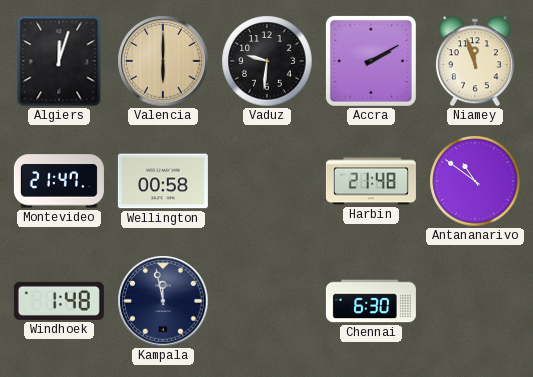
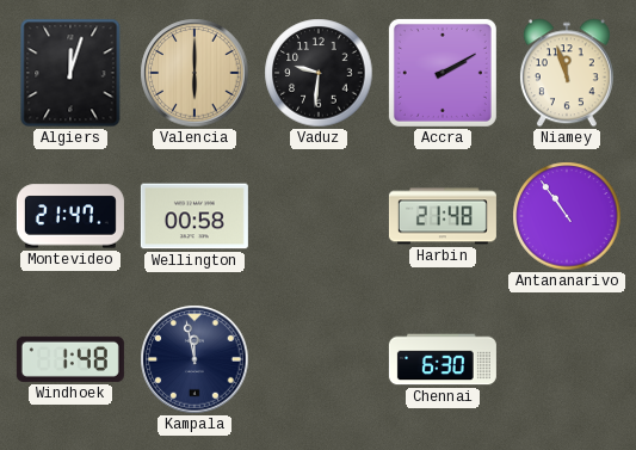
Antananarivo: 10:51 -> 10:54 (567, 216)
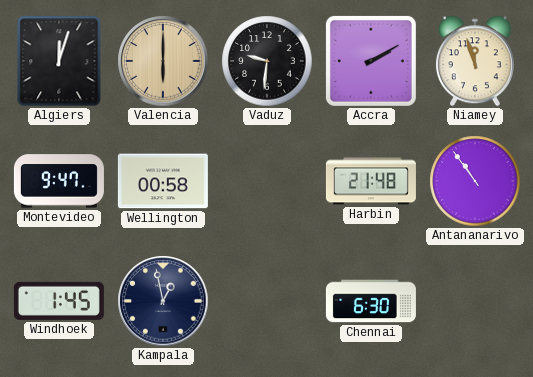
Montevideo: 21:47 -> 9:47 (59, 181)
Windhoek: 1:48 -> 1:45 (59, 301)
Kampala: 11:58 -> 12:58 (163, 301)
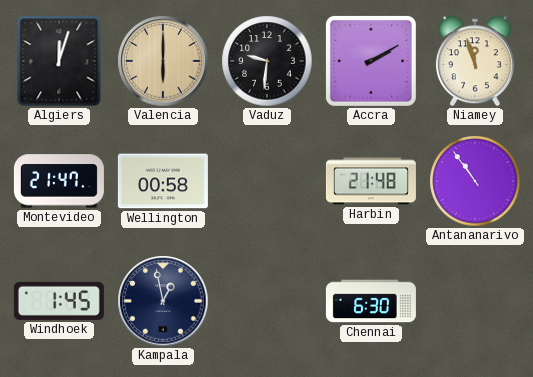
Montevideo: 9:47 -> 21:47 (59, 181)
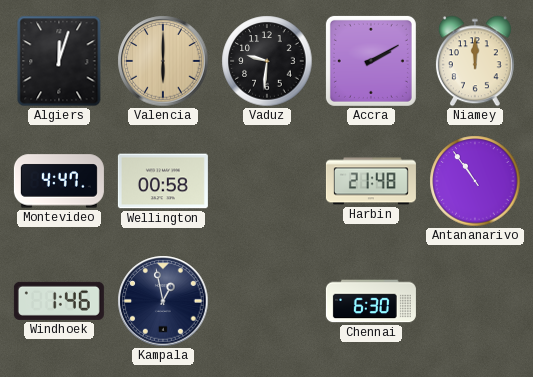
Niamey: 11:57 -> 12:00 (475, 61)
Montevideo: 21:47 -> 4:47 (59, 181)
Windhoek: 1:45 -> 1:46 (59, 301)
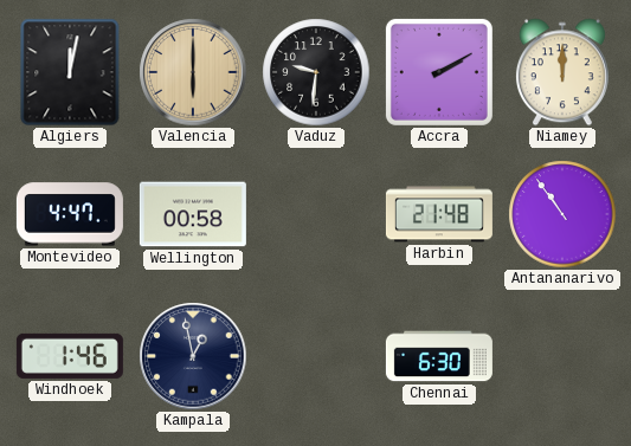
Algiers: 12:03 -> 12:02 (70, 72)
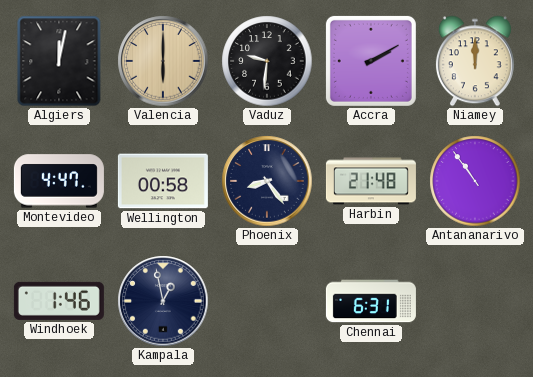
Phoenix: none -> 8:24 (267, 181)
Chennai: 6:30 -> 6:31 (371, 301)
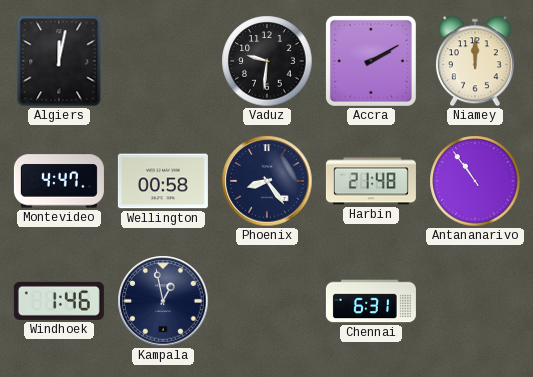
Valencia: 6:00 -> none (163, 61)
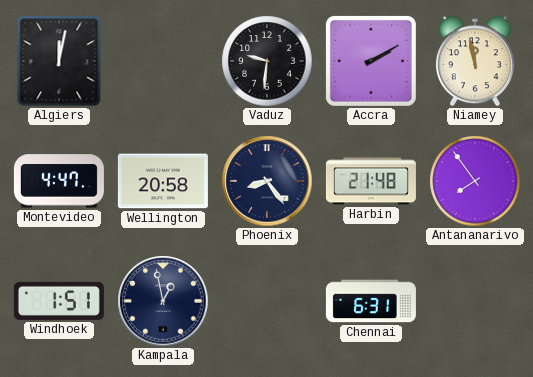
Niamey: 12:00 -> 11:58 (475, 61)
Wellington: 00:58 -> 20:58 (163, 181)
Antananarivo: 10:54 -> 7:54 (475, 181)
Windhoek: 1:46 -> 1:51 (59, 301)
